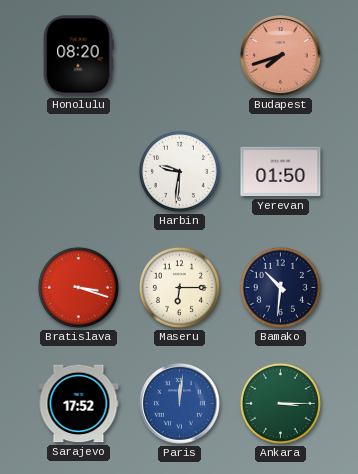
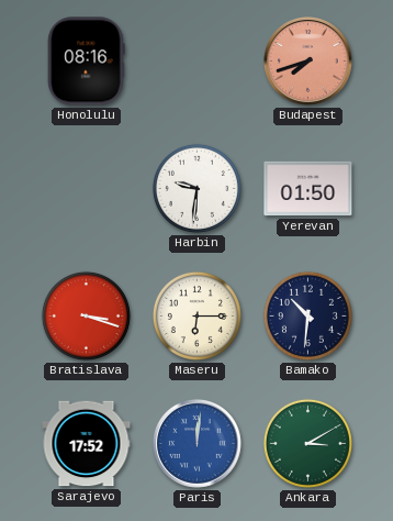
Honolulu: 08:20 -> 08:16 (86, 62)
Ankara: 3:15 -> 3:10 (307, 443)
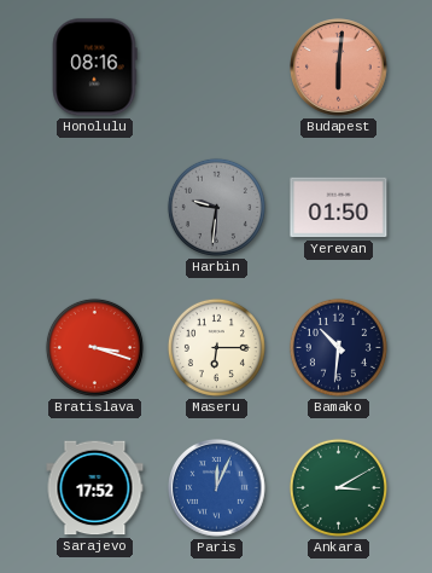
Budapest: 7:42 -> 6:01 (339, 68)
Harbin dial: white -> grey (216, 207)
Paris: 12:01 -> 12:04 (217, 488)
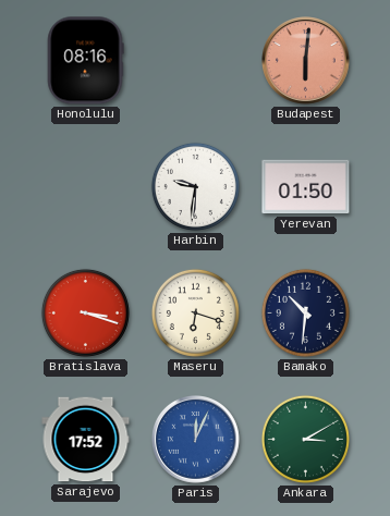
Harbin dial: grey -> white (195, 186)
Maseru: 6:15 -> 6:18 (195, 312)
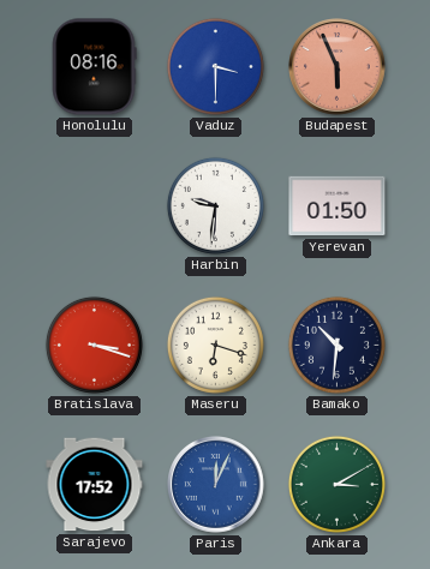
Vaduz: none -> 3:30 (215, 66)
Budapest: 6:01 -> 5:56 (338, 67)
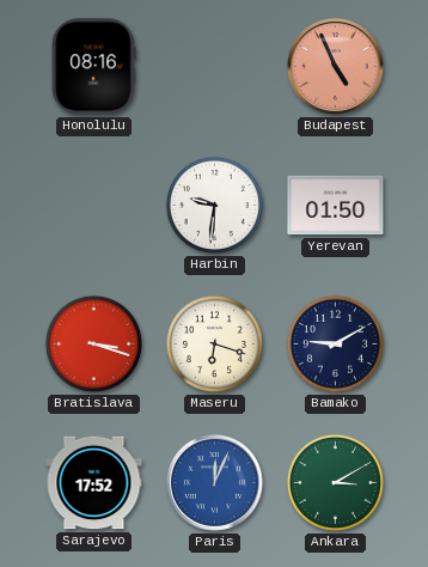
Vaduz: 3:30 -> none (215, 66)
Budapest: 5:56 -> 4:56 (336, 67)
Bamako: 10:31 -> 9:10 (335, 343)
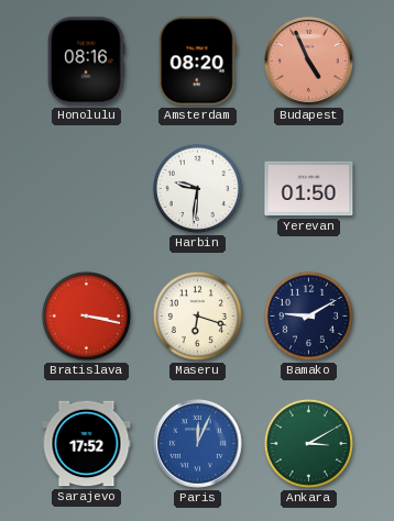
Amsterdam: none -> 08:20 (197, 62)
Bratislava: 3:18 -> 3:17 (86, 315)
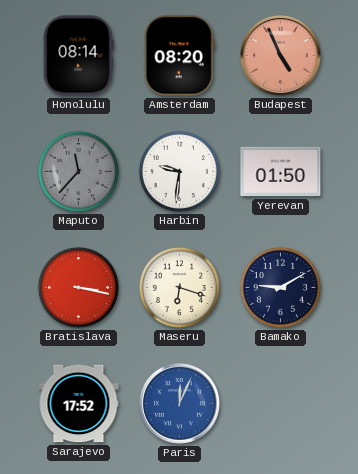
Honolulu: 08:16 -> 08:14 (78, 56)
Maputo: none -> 11:37 (78, 171)
Ankara: 3:10 -> none (308, 443)
